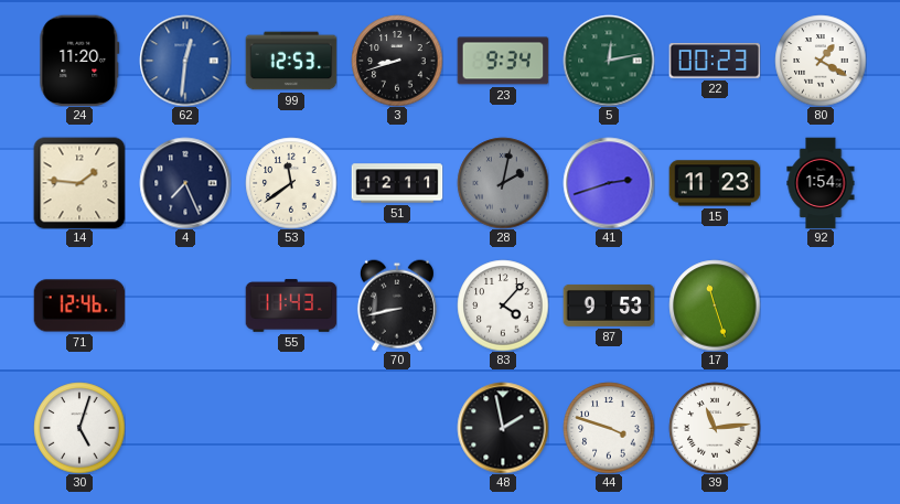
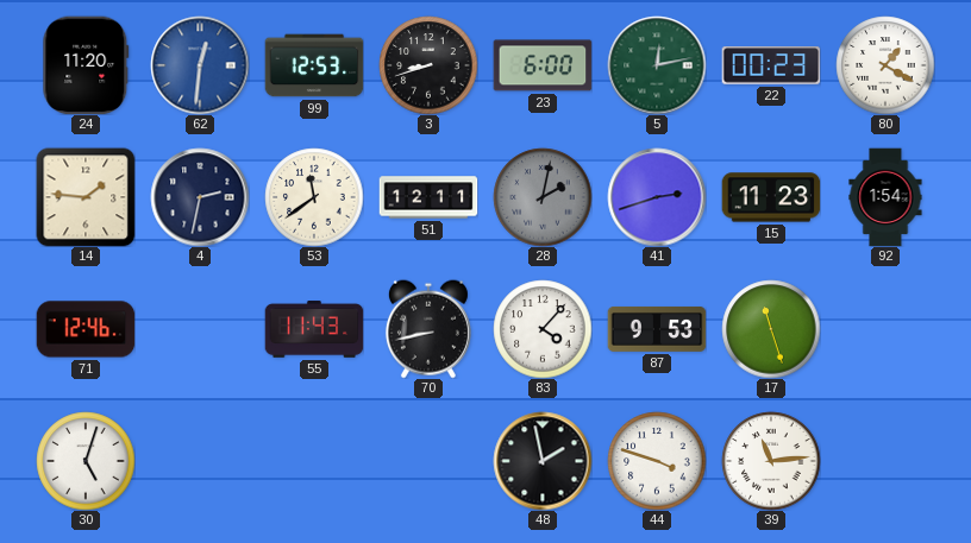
23: 9:34 -> 6:00 (543, 65)
4: 7:26 -> 2:32 (200, 197)
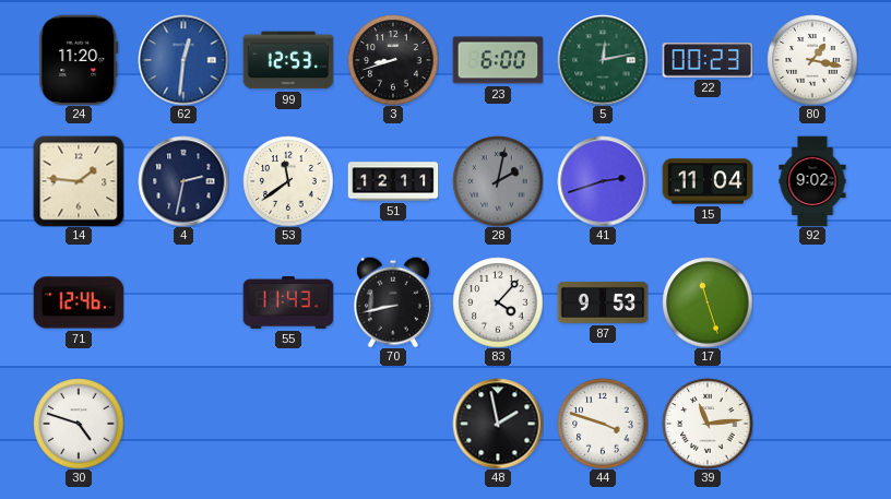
80: 1:20 -> 1:17 (812, 60)
15: 11:23 -> 11:04 (708, 181)
92: 1:54 -> 9:02 (812, 181)
30: 5:03 -> 4:48 (79, 424)
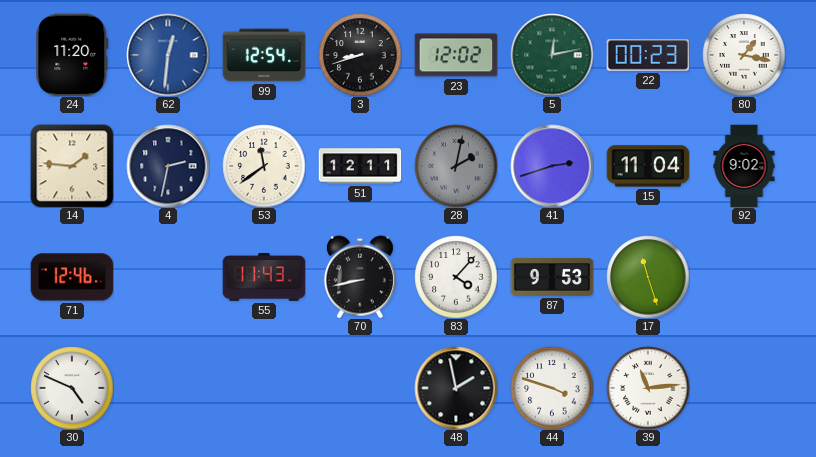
99: 12:53 -> 12:54 (264, 55)
23: 6:00 -> 12:02 (456, 55)
30: 4:48 -> 4:49 (72, 388)
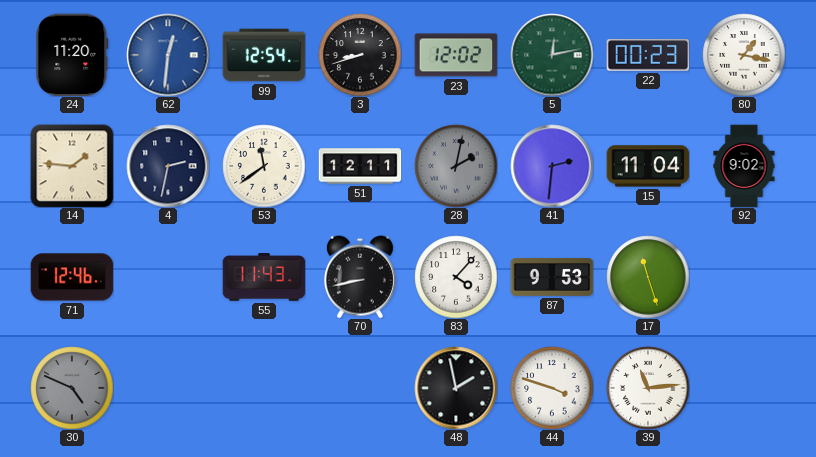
41: 2:42 -> 2:31 (552, 166)
30 dial: white -> grey (72, 388)
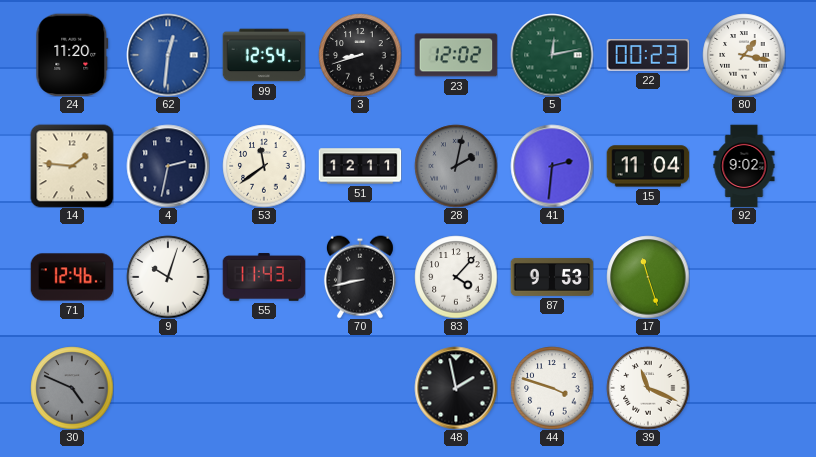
9: none -> 10:03 (168, 277)
39: 11:14 -> 11:19 (648, 388)
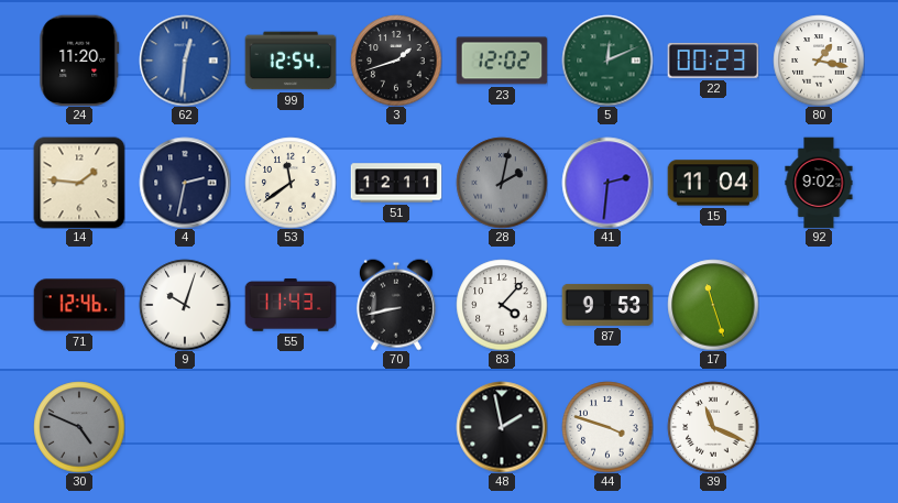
3: 8:42 -> 1:42 (396, 61)
5: 12:13 -> 12:11 (607, 61)
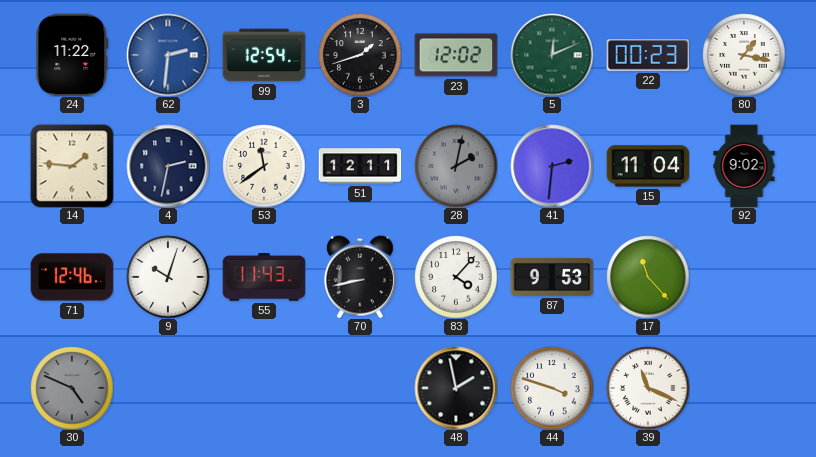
24: 11:20 -> 11:22 (72, 55)
62: 12:31 -> 2:31 (168, 55)
17: 11:27 -> 11:23 (648, 277)
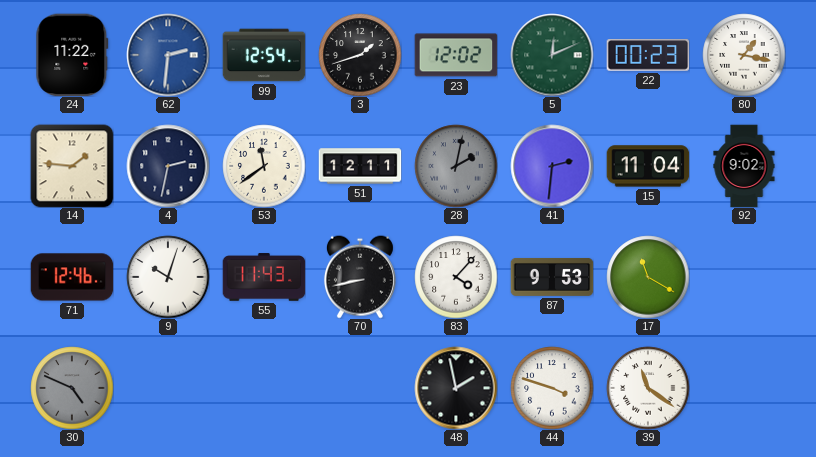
17: 11:23 -> 11:20 (648, 277)
39: 11:19 -> 11:21 (648, 388)
